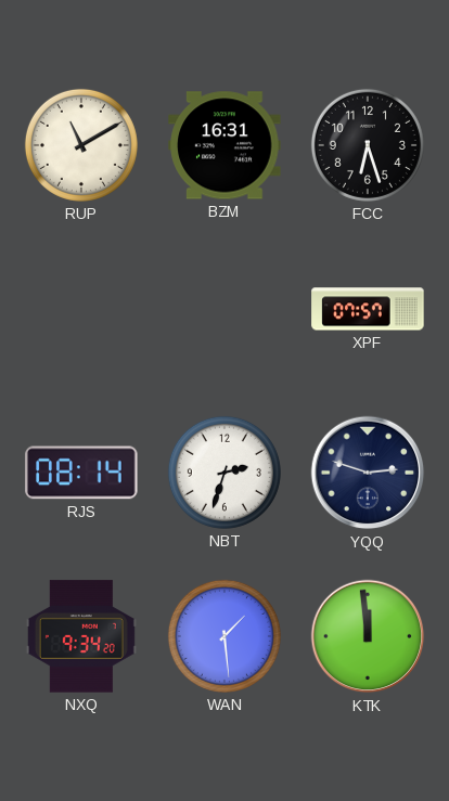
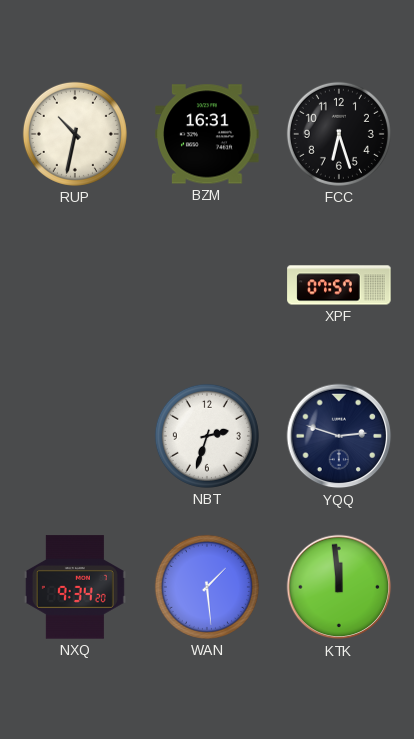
RUP: 11:10 -> 10:32 (75, 134)
RJS: 08:14 -> none (81, 473)
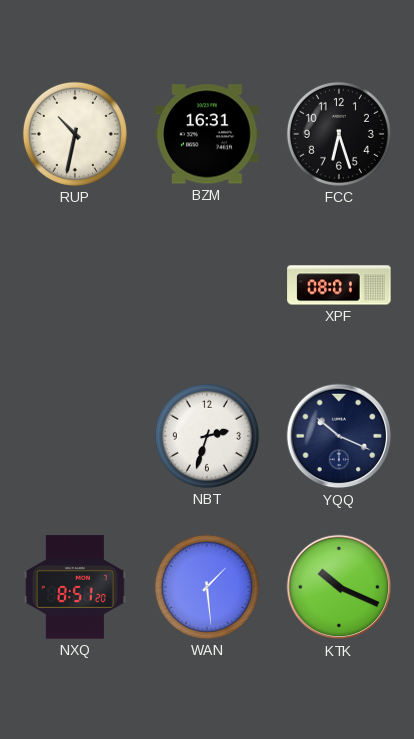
XPF: 07:57 -> 08:01 (339, 285)
YQQ: 2:48 -> 10:19 (339, 436)
NXQ: 9:34 -> 8:51 (75, 587)
KTK: 11:59 -> 10:19 (339, 587)
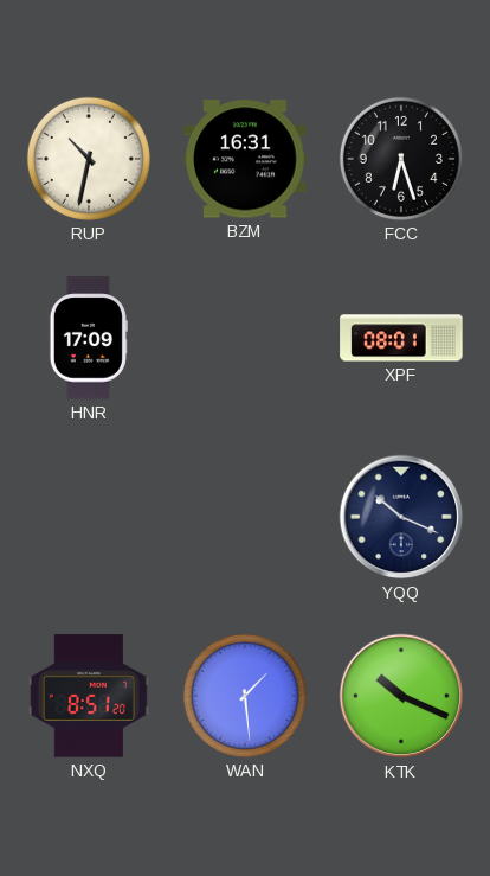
HNR: none -> 17:09 (89, 338)
NBT: 2:33 -> none (207, 436)
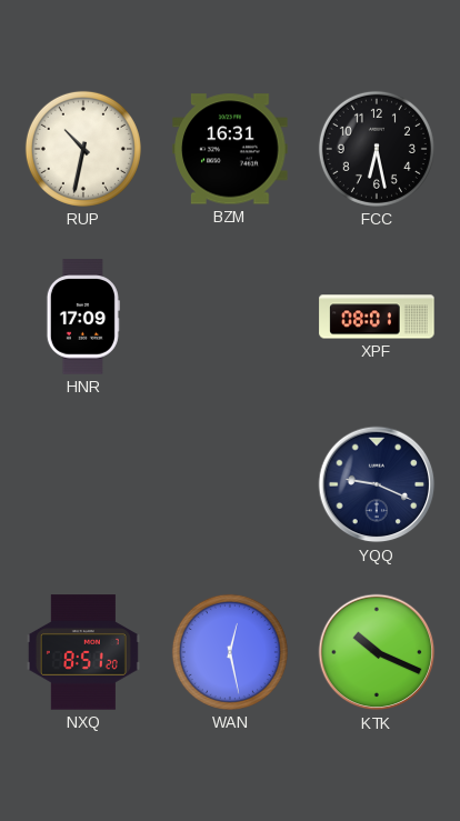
FCC: 6:27 -> 6:28 (377, 149)
YQQ: 10:19 -> 9:19 (377, 484)
WAN: 1:29 -> 12:28 (230, 652)
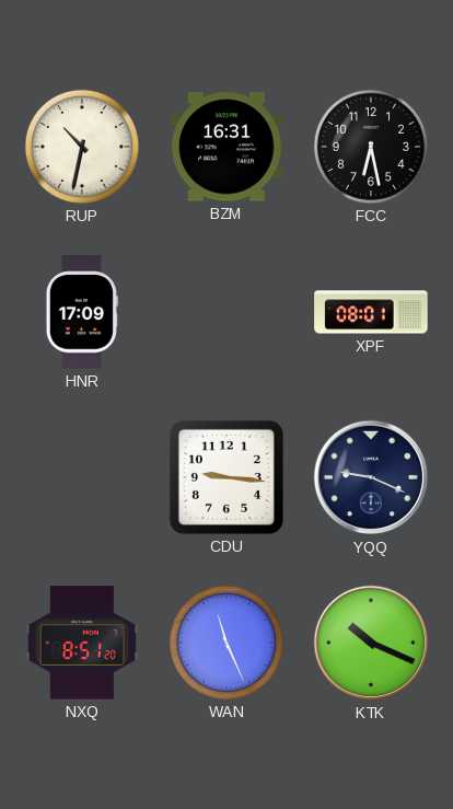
CDU: none -> 9:16 (226, 477)
WAN: 12:28 -> 11:26 (226, 643)
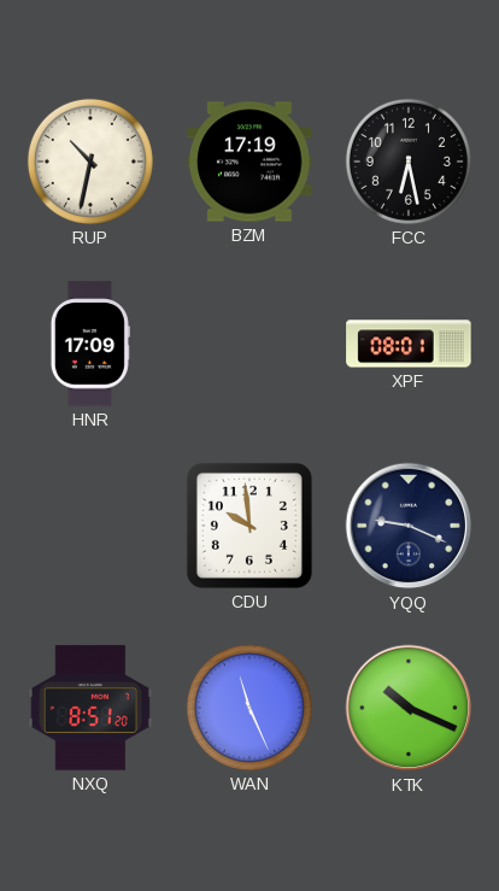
BZM: 16:31 -> 17:19 (249, 162)
CDU: 9:16 -> 9:59 (249, 526)
